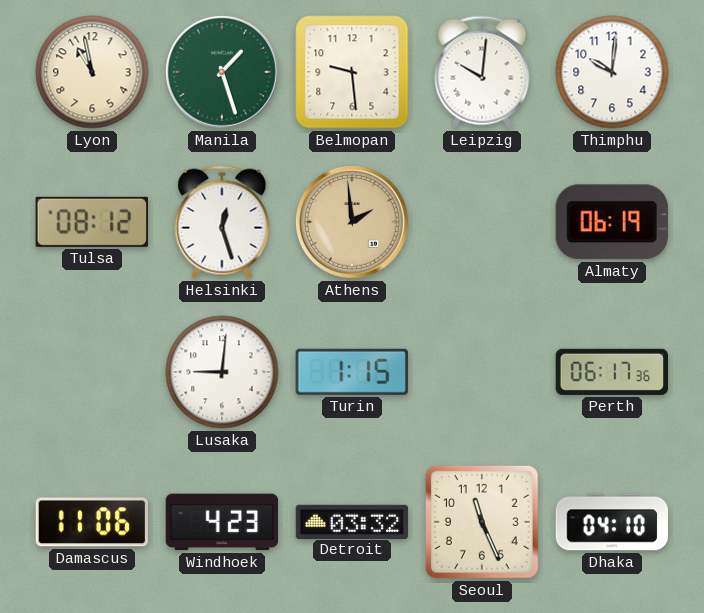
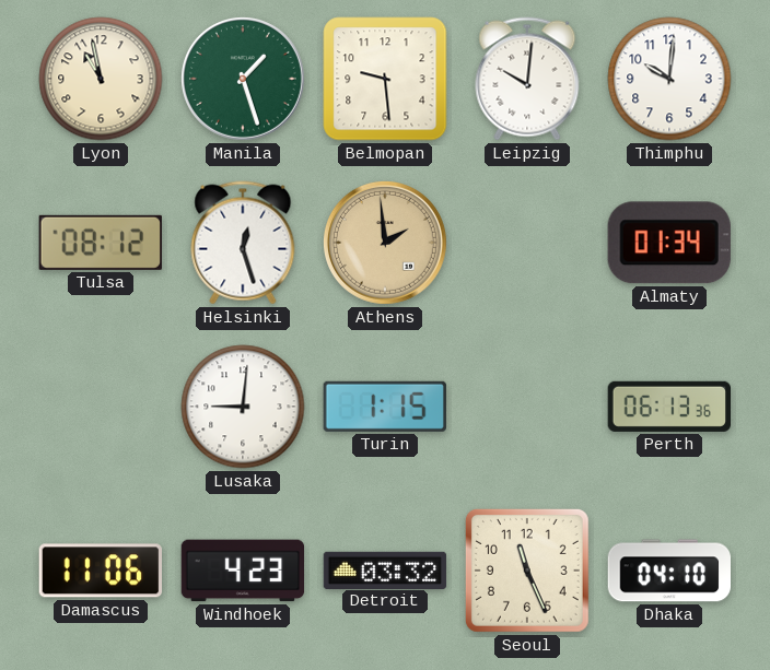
Almaty: 06:19 -> 01:34 (669, 243)
Perth: 06:17 -> 06:13 (668, 407)
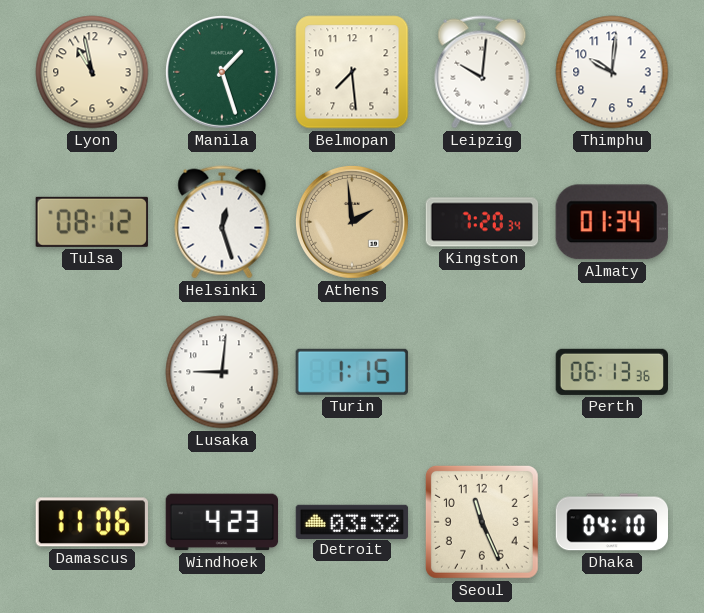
Belmopan: 9:29 -> 7:29 (352, 72)
Kingston: none -> 7:20 (482, 222)
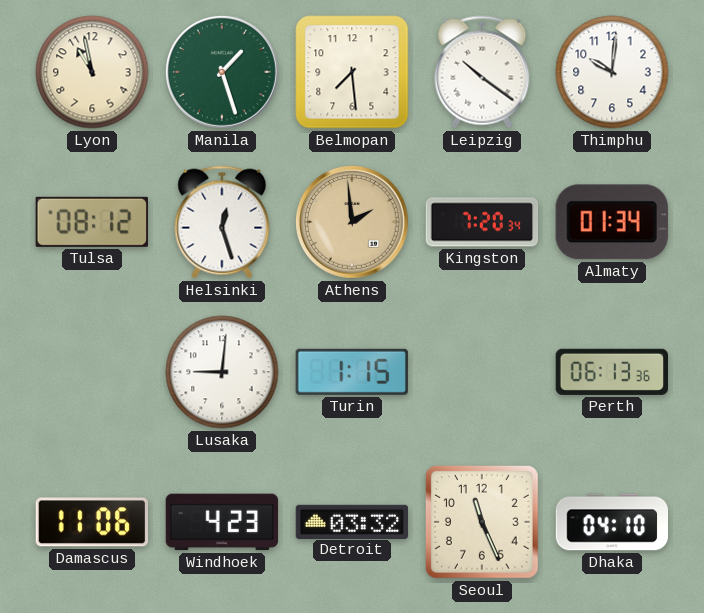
Leipzig: 10:01 -> 10:21 (482, 72)
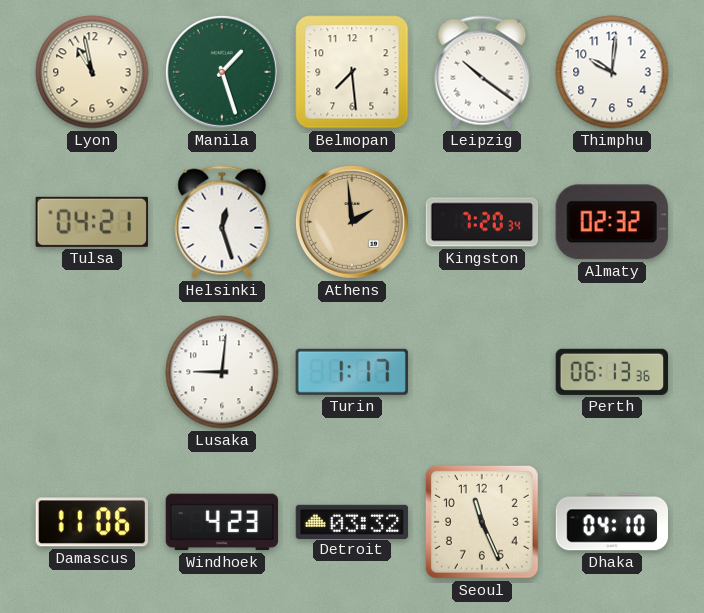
Tulsa: 08:12 -> 04:21 (92, 222)
Almaty: 01:34 -> 02:32 (612, 222)
Turin: 1:15 -> 1:17 (352, 372)
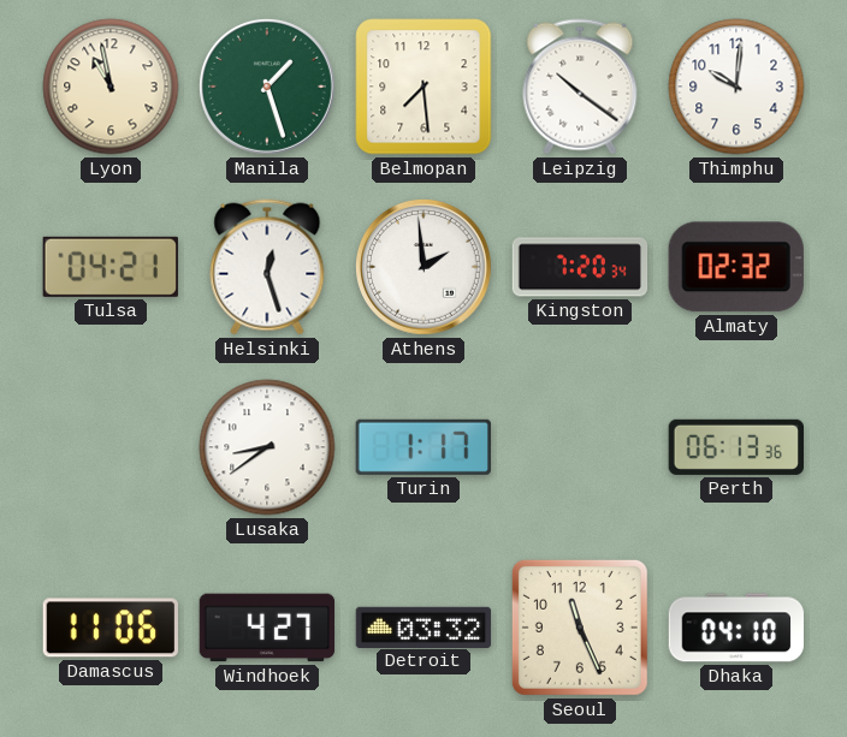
Athens dial: champagne -> white (423, 267)
Lusaka: 9:01 -> 8:39 (267, 447)
Windhoek: 4:23 -> 4:27 (267, 628)
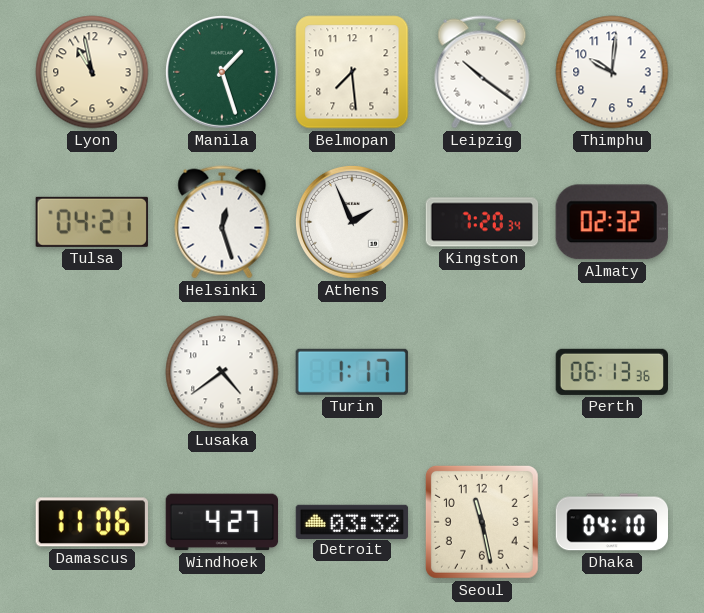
Athens: 1:59 -> 1:56 (352, 222)
Lusaka: 8:39 -> 4:39 (222, 372)
Seoul: 11:26 -> 11:28 (482, 522)
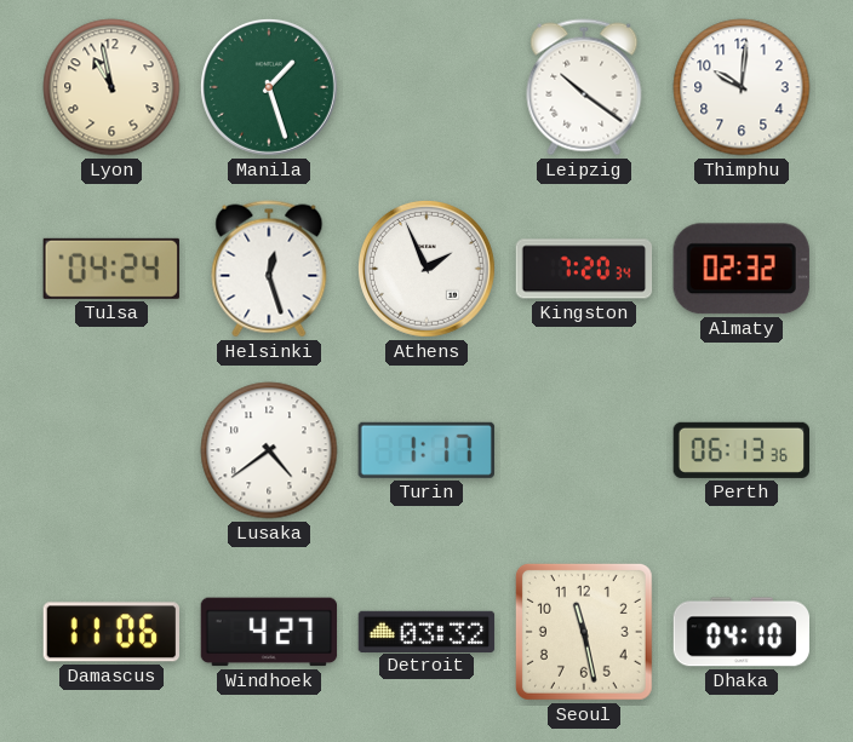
Belmopan: 7:29 -> none (352, 72)
Tulsa: 04:21 -> 04:24 (111, 269)
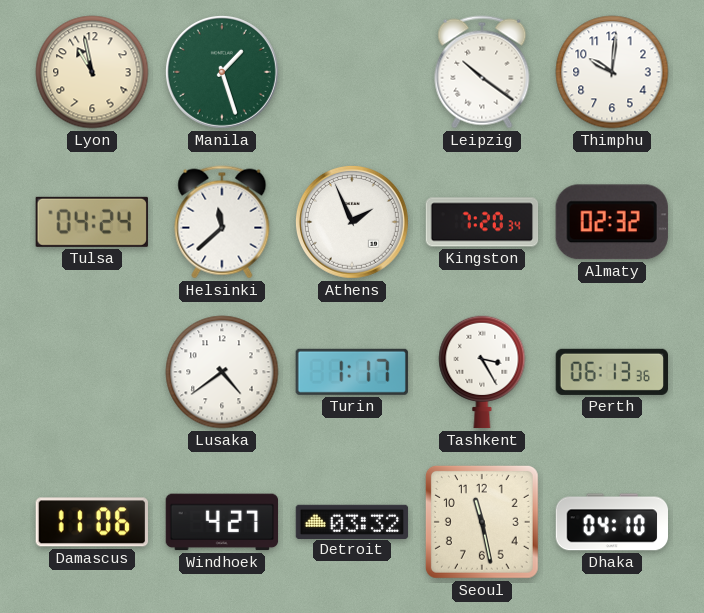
Helsinki: 12:27 -> 11:38 (222, 222)
Tashkent: none -> 3:25 (482, 372)
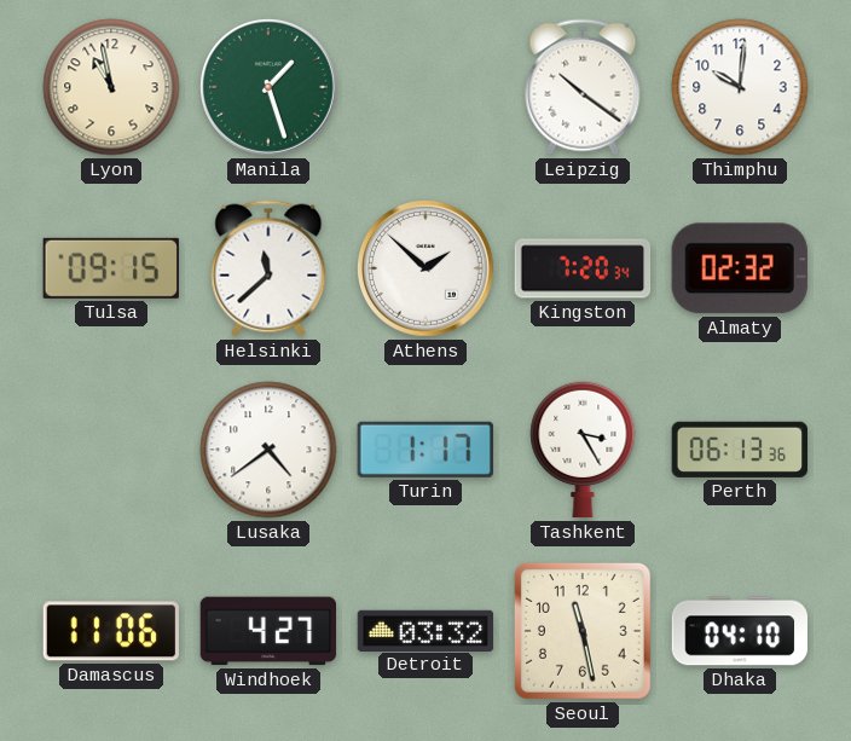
Tulsa: 04:24 -> 09:15 (111, 268)
Athens: 1:56 -> 1:52 (425, 268)
